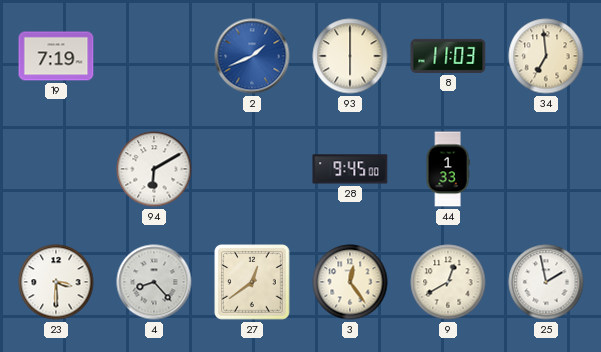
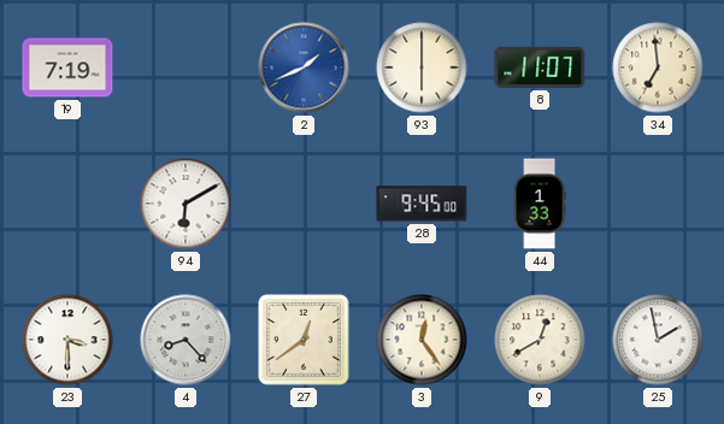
8: 11:03 -> 11:07 (540, 67)
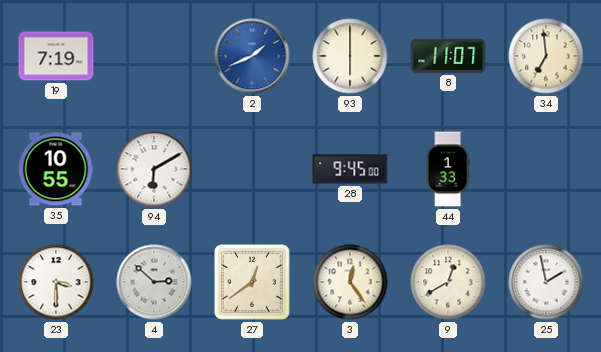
35: none -> 10:55 (56, 169)
4: 8:23 -> 2:52 (154, 282)
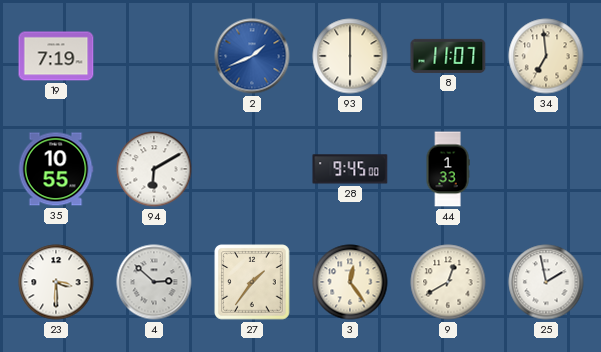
27: 12:39 -> 1:36 (252, 282)
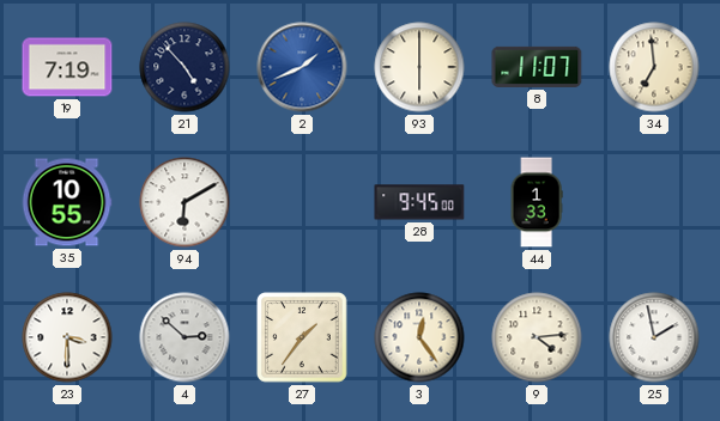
21: none -> 4:53 (184, 67)
9: 12:40 -> 4:14 (537, 337)
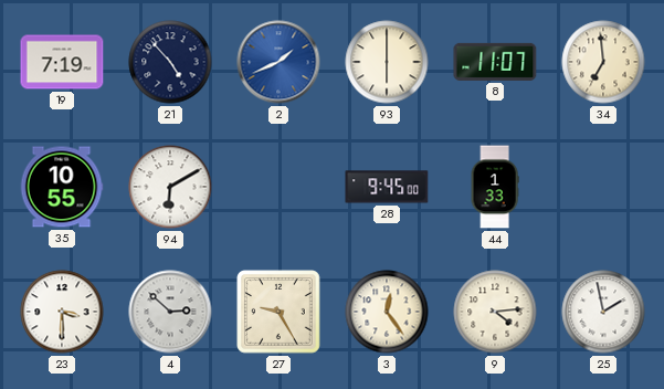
27: 1:36 -> 9:25 (278, 312)
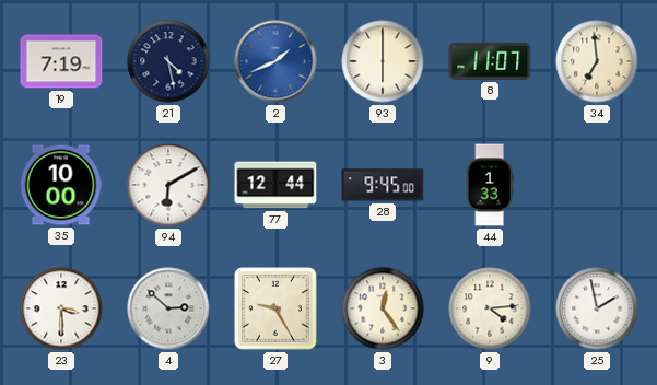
21: 4:53 -> 4:28 (168, 61)
35: 10:55 -> 10:00 (61, 185)
77: none -> 12:44 (275, 185)
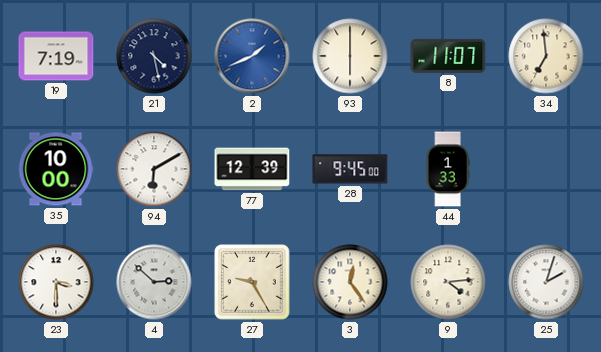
77: 12:44 -> 12:39 (252, 169)
25: 1:58 -> 2:03 (546, 282)
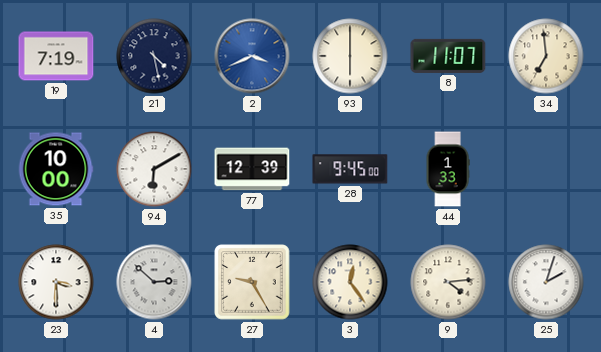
2: 1:41 -> 3:41 (252, 56)
